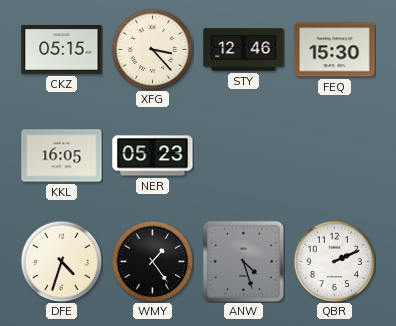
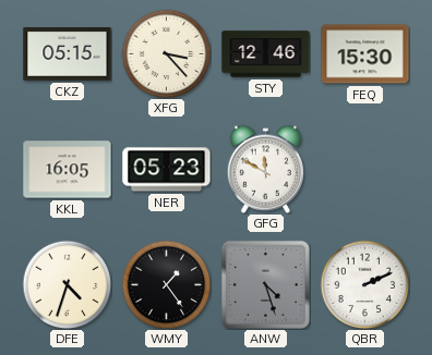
GFG: none -> 11:50 (265, 169)
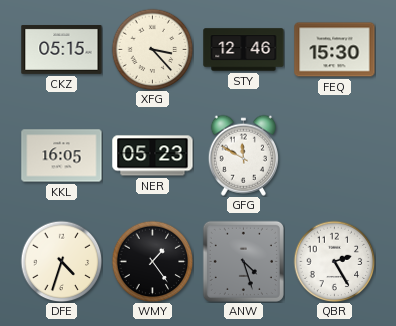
QBR: 2:11 -> 2:25 (334, 261)
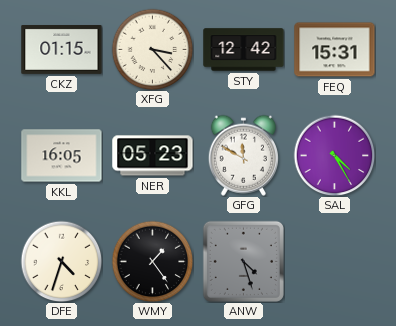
CKZ: 05:15 -> 01:15 (62, 50)
STY: 12:46 -> 12:42 (244, 50)
FEQ: 15:30 -> 15:31 (335, 50)
SAL: none -> 4:25 (334, 155)
QBR: 2:25 -> none (334, 261)
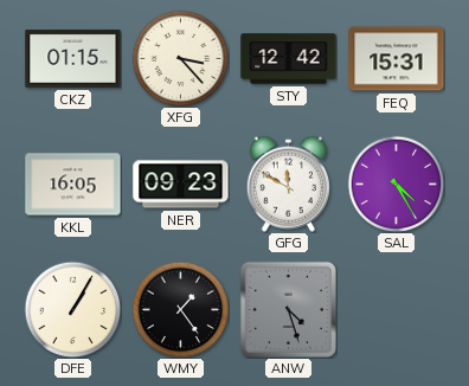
NER: 05:23 -> 09:23 (181, 185)
DFE: 4:33 -> 1:05 (72, 309)
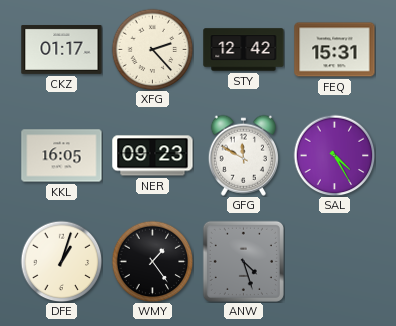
CKZ: 01:15 -> 01:17 (62, 50)
XFG: 3:23 -> 2:23 (152, 49)
DFE: 1:05 -> 1:03 (61, 261)
